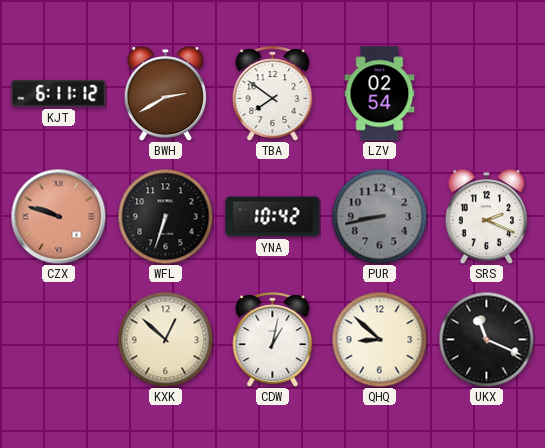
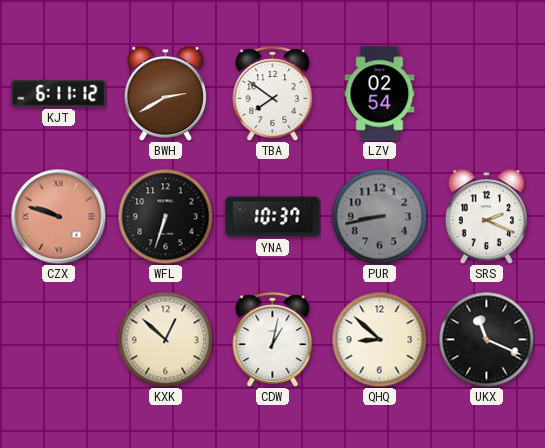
YNA: 10:42 -> 10:37 (273, 217)
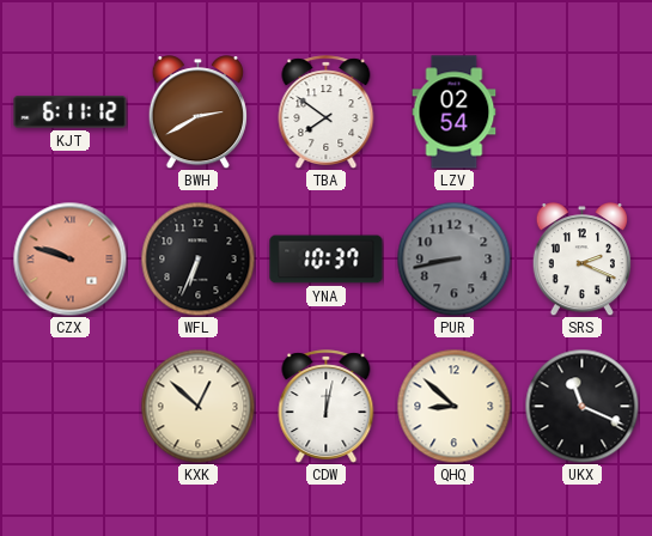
WFL: 6:33 -> 6:34 (197, 258)
CDW: 1:02 -> 12:02 (327, 406)
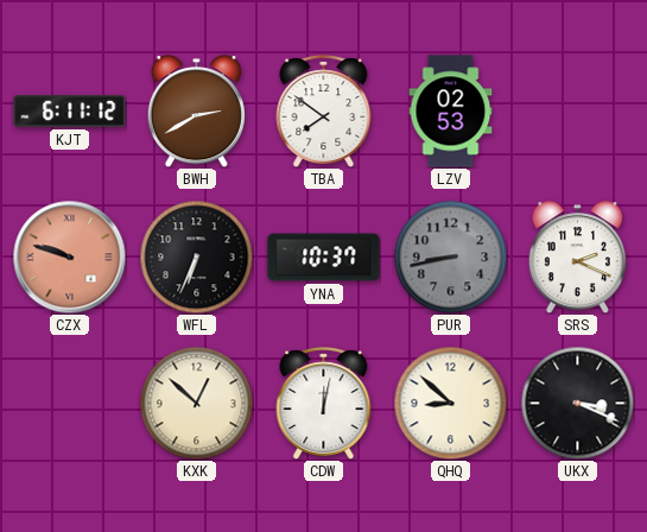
LZV: 02:54 -> 02:53 (451, 112)
UKX: 11:19 -> 3:19 (577, 403)
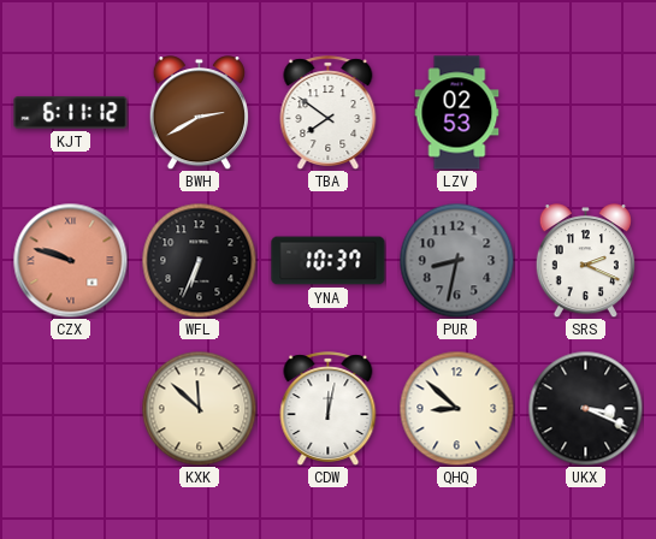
PUR: 8:43 -> 8:32 (456, 260)
KXK: 12:52 -> 11:52 (199, 408)
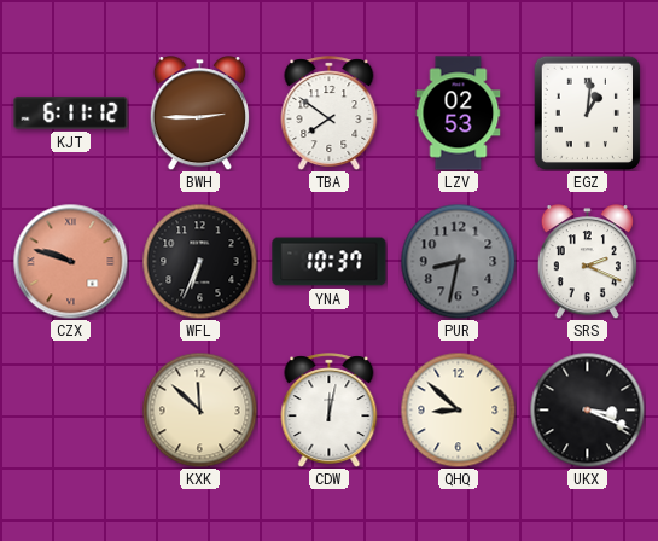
BWH: 2:40 -> 2:45 (199, 114)
EGZ: none -> 1:01 (587, 112)
